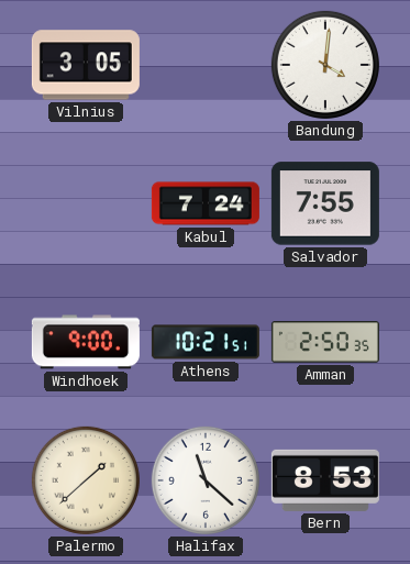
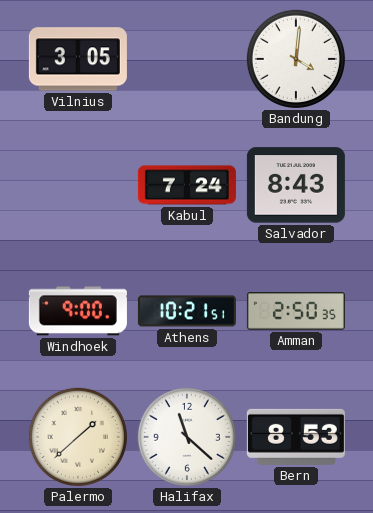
Salvador: 7:55 -> 8:43 (296, 185)
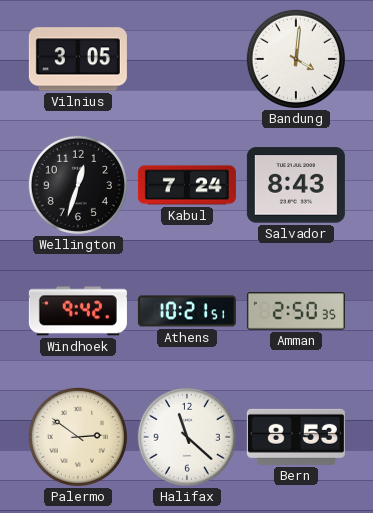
Wellington: none -> 12:33 (78, 185)
Windhoek: 9:00 -> 9:42 (78, 311)
Palermo: 1:38 -> 2:51 (78, 437)
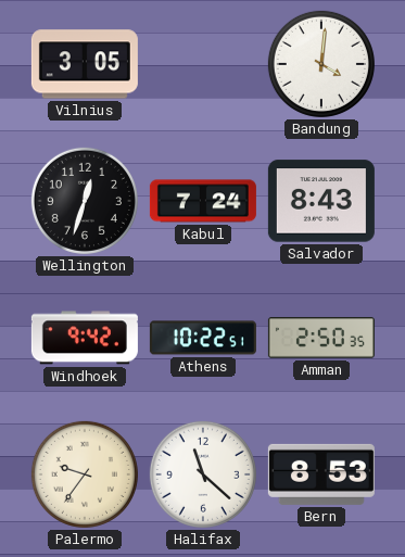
Athens: 10:21 -> 10:22 (203, 338)
Palermo: 2:51 -> 9:36 (85, 474)
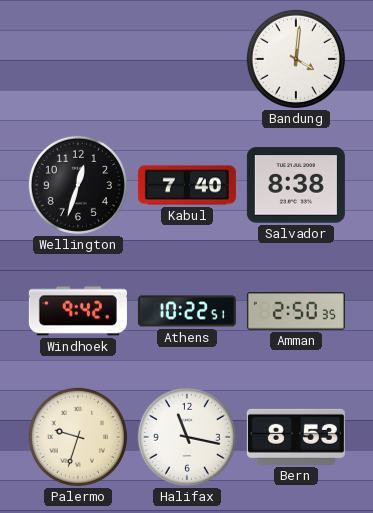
Vilnius: 3:05 -> none (85, 64)
Kabul: 7:24 -> 7:40 (187, 185)
Salvador: 8:43 -> 8:38 (296, 185)
Palermo: 9:36 -> 9:33 (78, 437)
Halifax: 11:22 -> 11:17 (187, 437)
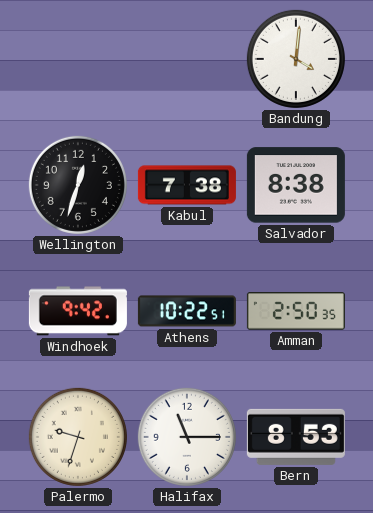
Kabul: 7:40 -> 7:38 (187, 185)
Halifax: 11:17 -> 11:15 (187, 437)
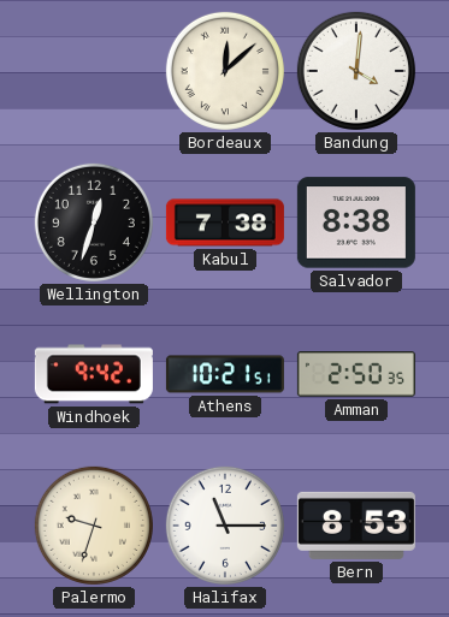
Bordeaux: none -> 12:08 (225, 71)
Athens: 10:22 -> 10:21 (225, 374)
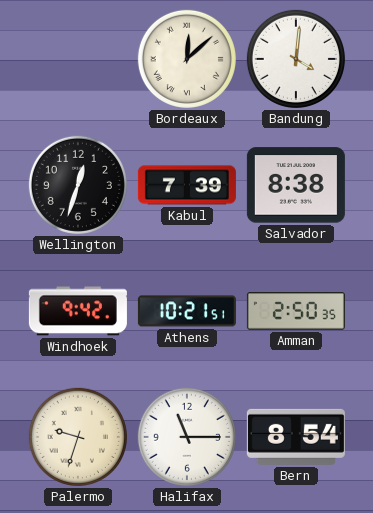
Kabul: 7:38 -> 7:39 (187, 185)
Bern: 8:53 -> 8:54 (296, 437)
